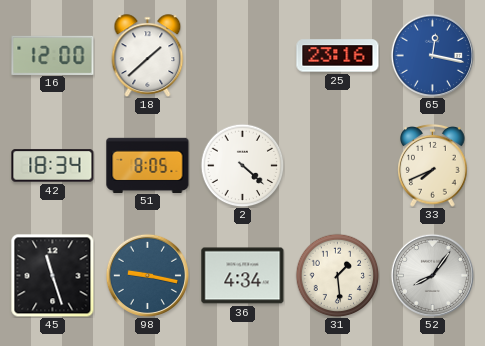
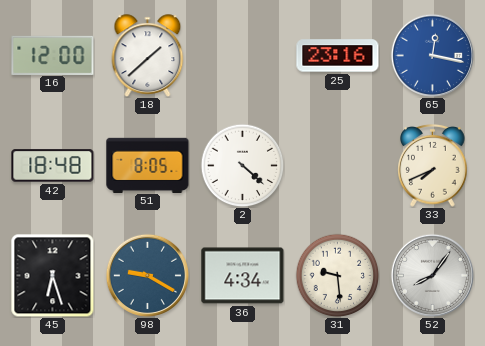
42: 18:34 -> 18:48 (53, 166)
45: 11:27 -> 6:27 (52, 275)
98: 9:17 -> 9:20 (147, 275)
31: 1:29 -> 9:29 (337, 275)
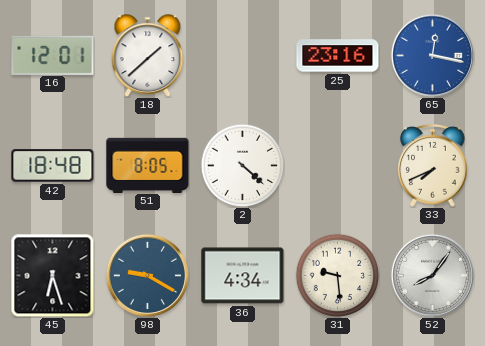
16: 12:00 -> 12:01 (53, 55)
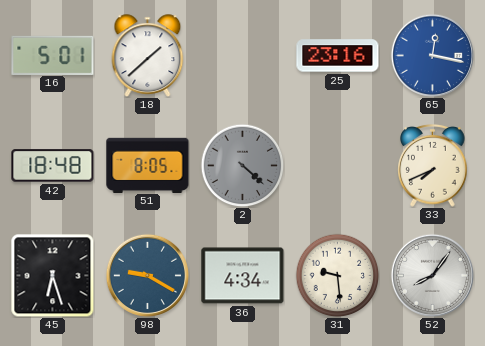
16: 12:01 -> 5:01 (53, 55)
2 dial: white -> grey (242, 165)
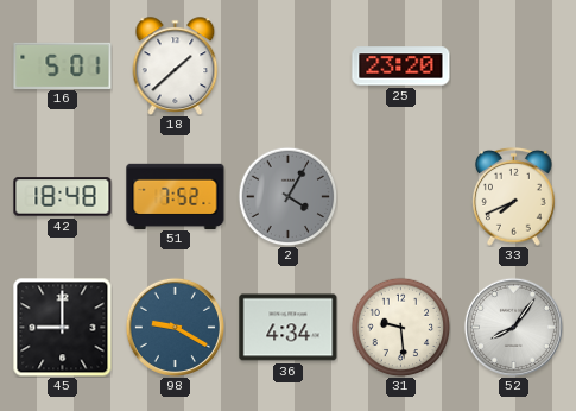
25: 23:16 -> 23:20 (401, 67)
65: 12:17 -> none (432, 55)
51: 8:05 -> 7:52 (176, 196)
2: 4:22 -> 4:05 (287, 196)
45: 6:27 -> 9:00 (62, 327)
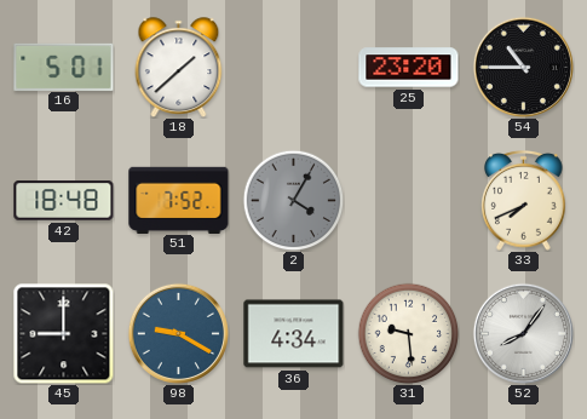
54: none -> 10:45 (523, 67)
